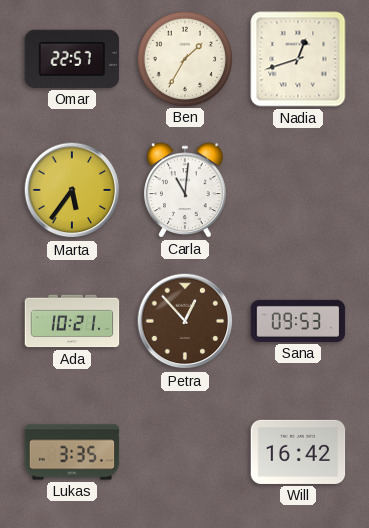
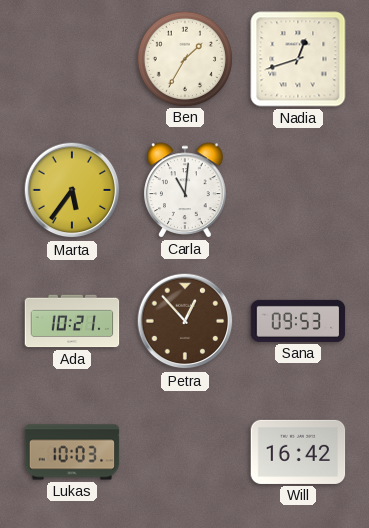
Omar: 22:57 -> none (72, 59)
Lukas: 3:35 -> 10:03 (72, 452)
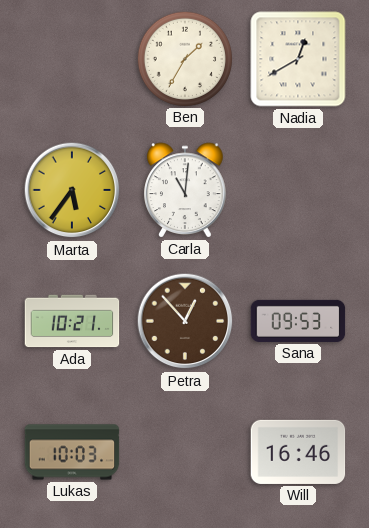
Nadia: 12:42 -> 12:40 (298, 59)
Will: 16:42 -> 16:46 (298, 452)
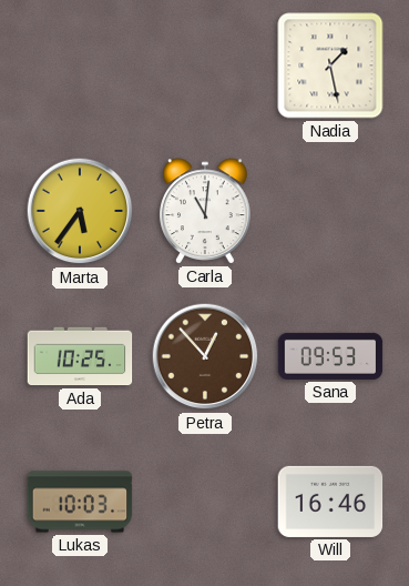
Ben: 1:35 -> none (184, 58)
Nadia: 12:40 -> 1:28 (330, 65)
Ada: 10:21 -> 10:25 (80, 356)
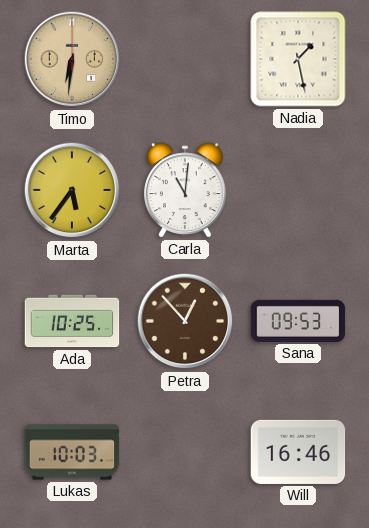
Timo: none -> 6:31 (72, 59)
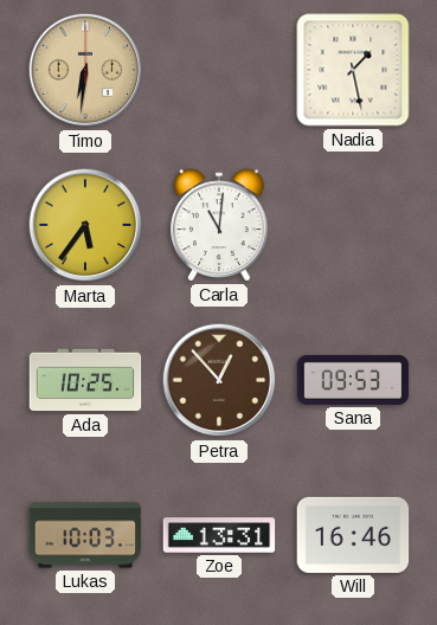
Zoe: none -> 13:31 (219, 535)
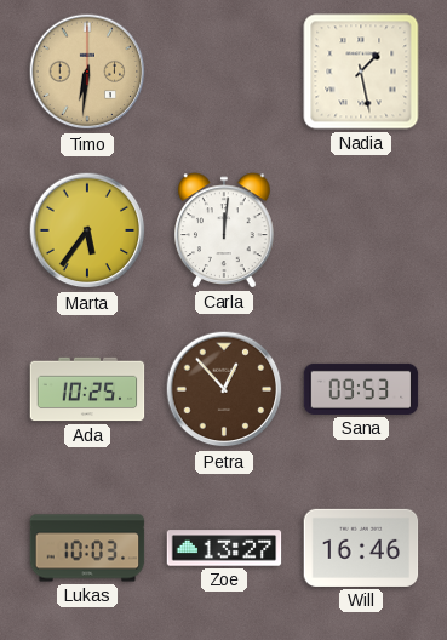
Carla: 11:01 -> 12:01 (224, 230)
Zoe: 13:31 -> 13:27 (224, 548)
